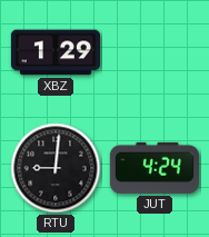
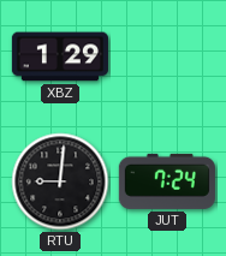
JUT: 4:24 -> 7:24 (167, 181)
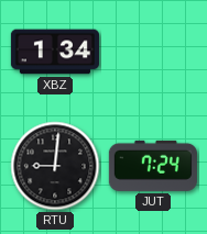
XBZ: 1:29 -> 1:34 (55, 52)
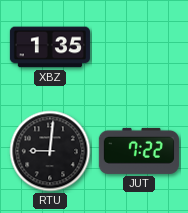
XBZ: 1:34 -> 1:35 (50, 47)
JUT: 7:24 -> 7:22 (139, 151)
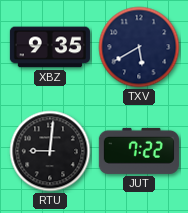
XBZ: 1:35 -> 9:35 (50, 47)
TXV: none -> 5:40 (139, 47)
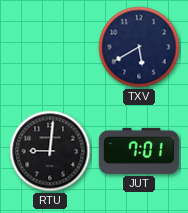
XBZ: 9:35 -> none (50, 47)
JUT: 7:22 -> 7:01 (139, 151)
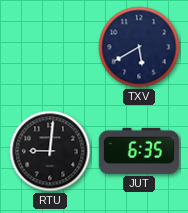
JUT: 7:01 -> 6:35 (139, 151)
